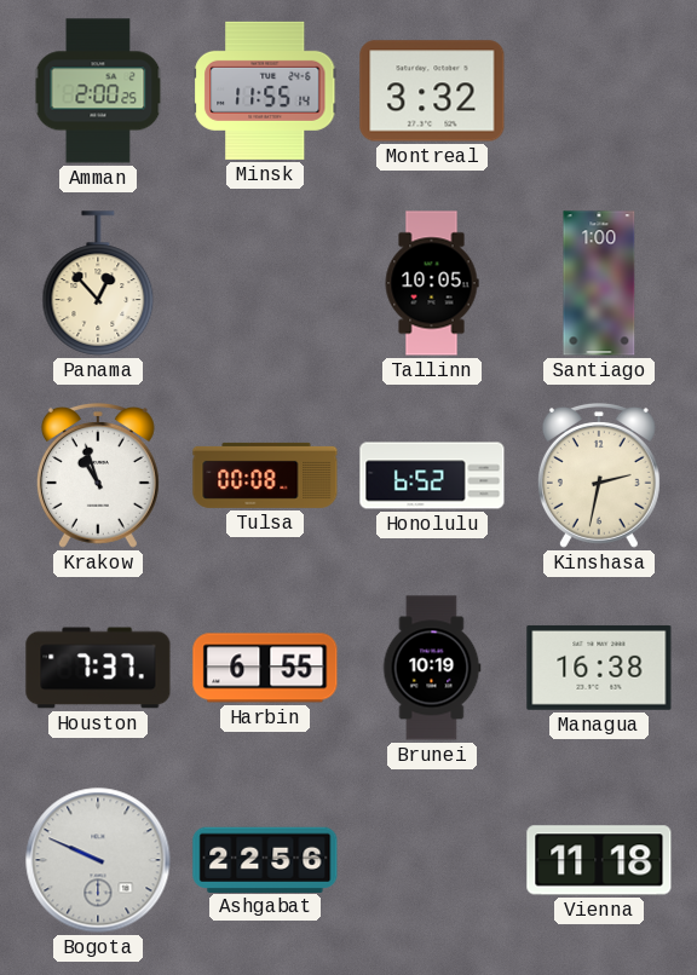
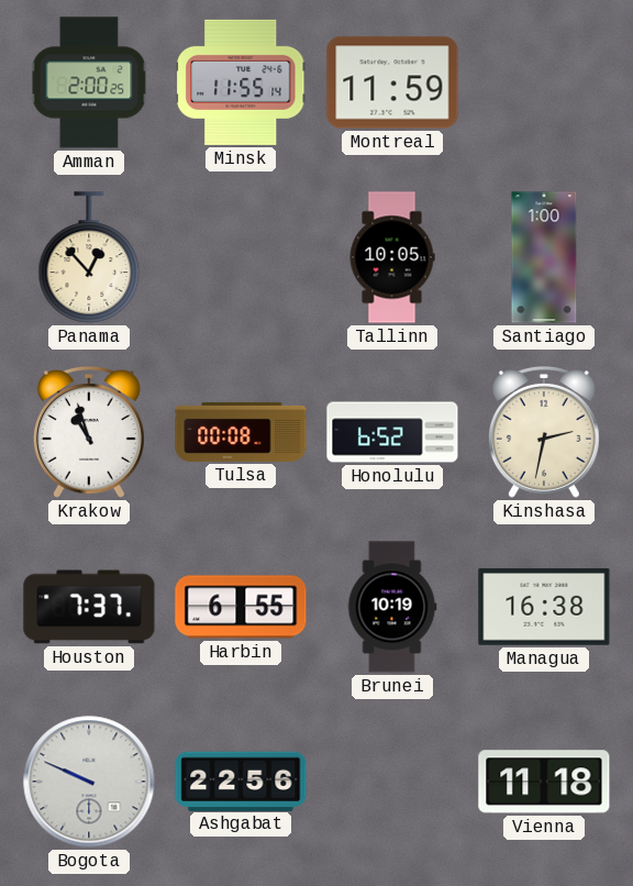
Montreal: 3:32 -> 11:59 (392, 82)
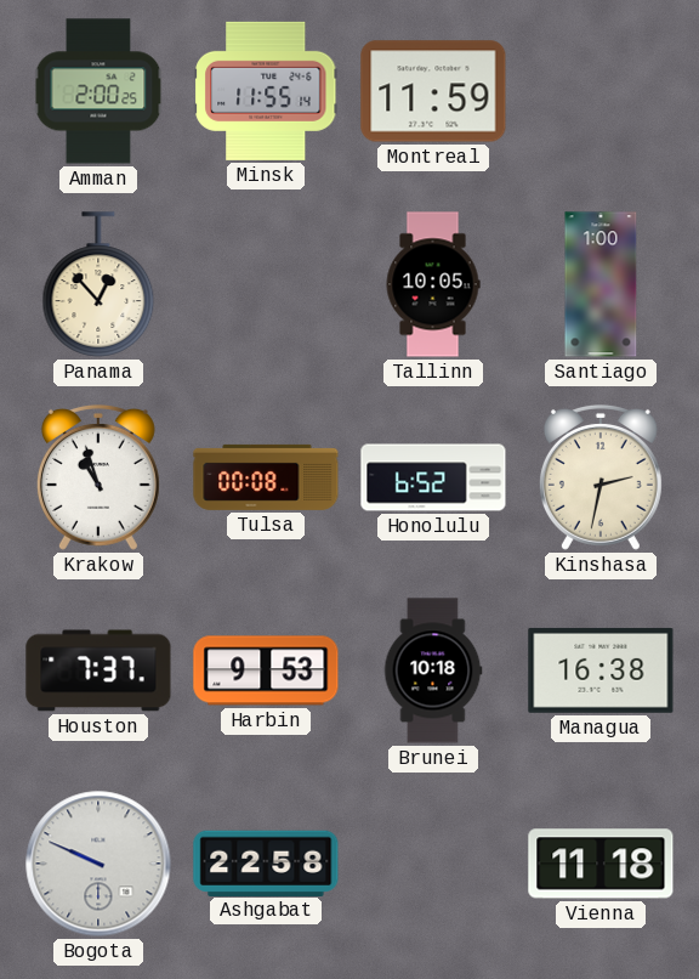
Harbin: 6:55 -> 9:53 (266, 670)
Brunei: 10:19 -> 10:18 (433, 670)
Ashgabat: 22:56 -> 22:58 (266, 862)
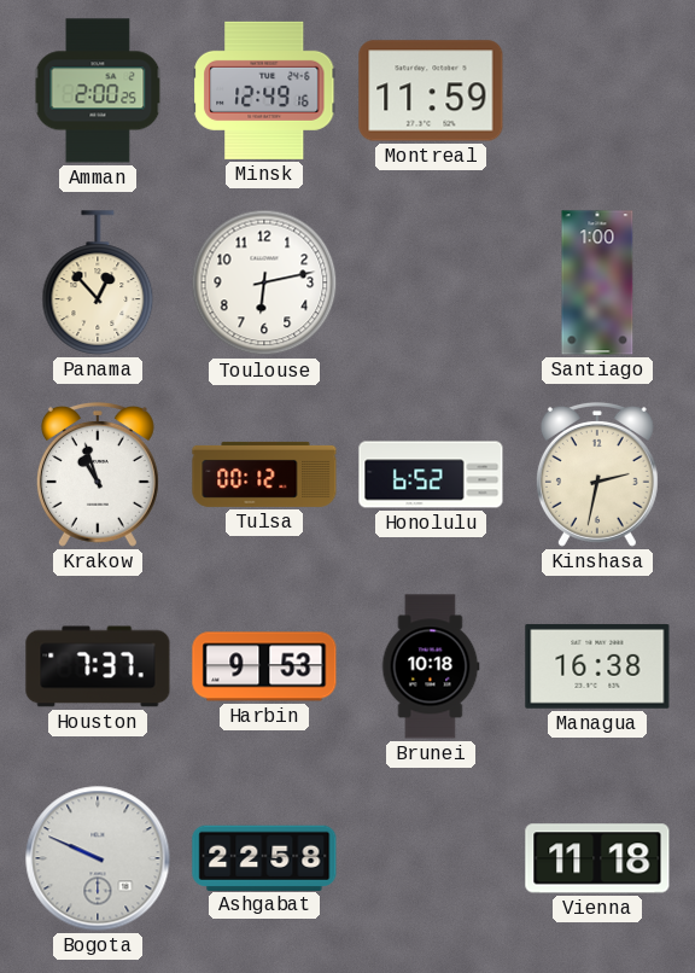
Minsk: 11:55 -> 12:49 (264, 91)
Toulouse: none -> 6:13 (264, 282)
Tallinn: 10:05 -> none (433, 284)
Tulsa: 00:08 -> 00:12 (264, 474)
